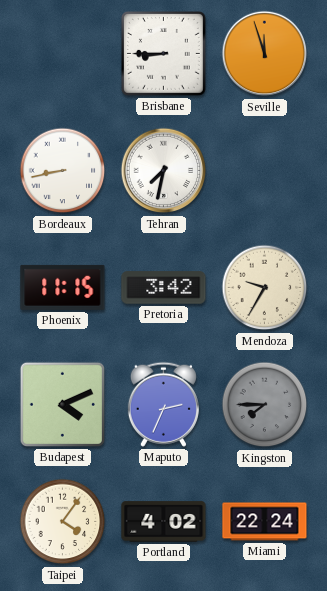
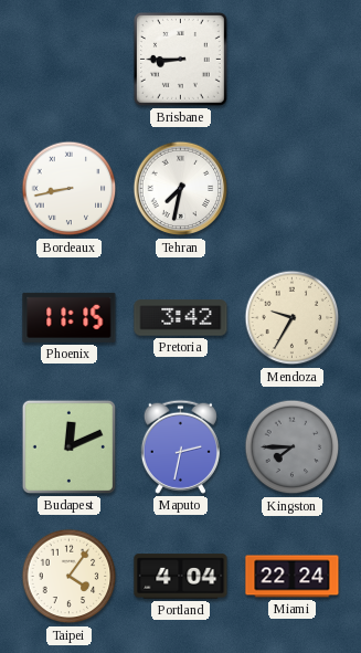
Seville: 11:57 -> none (265, 54)
Budapest: 4:11 -> 12:11 (68, 446)
Maputo: 2:34 -> 2:32 (180, 446)
Portland: 4:02 -> 4:04 (181, 577)
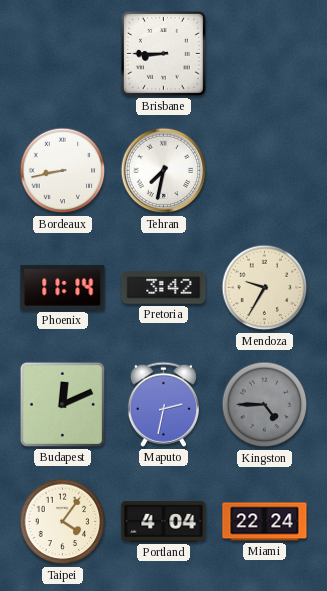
Phoenix: 11:15 -> 11:14 (63, 287)
Kingston: 7:45 -> 4:45 (265, 405)
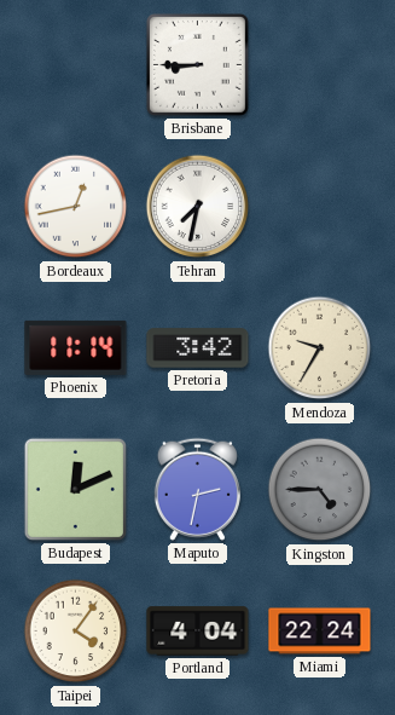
Bordeaux: 8:43 -> 12:43 (76, 207)
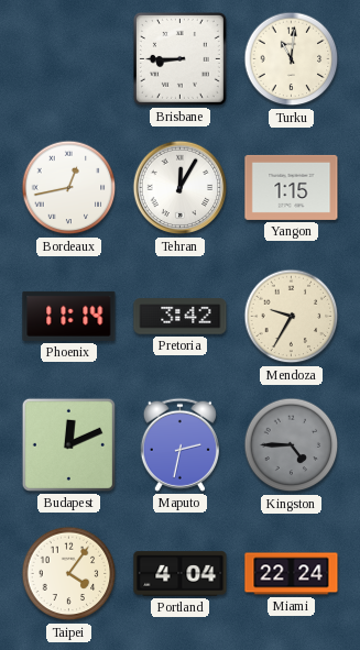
Turku: none -> 11:01 (292, 59)
Tehran: 7:32 -> 12:05 (181, 188)
Yangon: none -> 1:15 (292, 187)
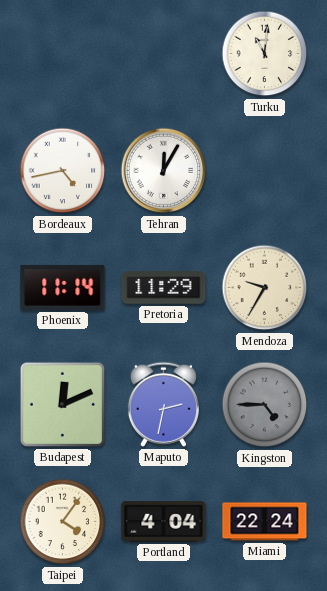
Brisbane: 8:45 -> none (179, 58)
Bordeaux: 12:43 -> 4:43 (63, 171)
Yangon: 1:15 -> none (292, 187)
Pretoria: 3:42 -> 11:29 (164, 288)
